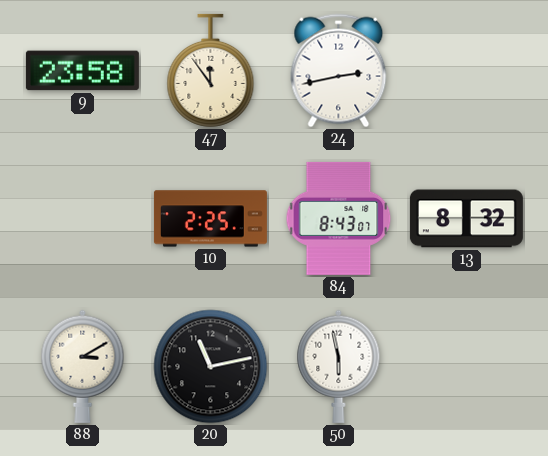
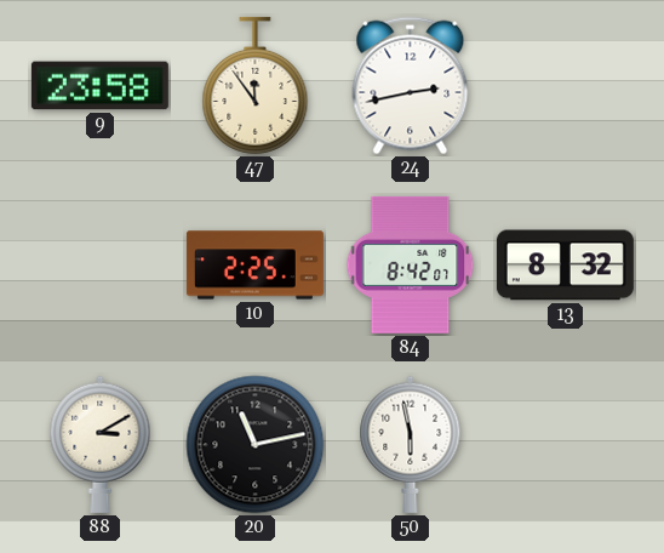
84: 8:43 -> 8:42 (411, 264)
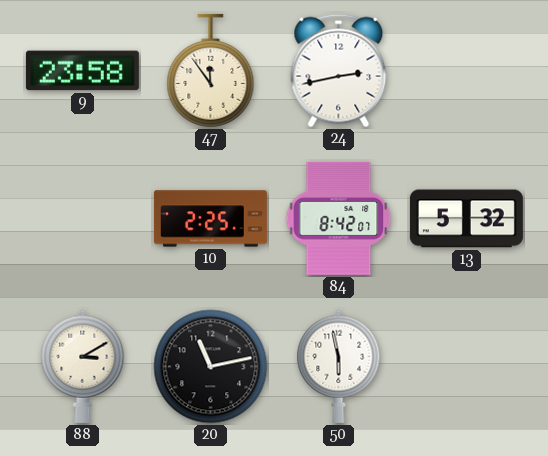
13: 8:32 -> 5:32 (466, 219)
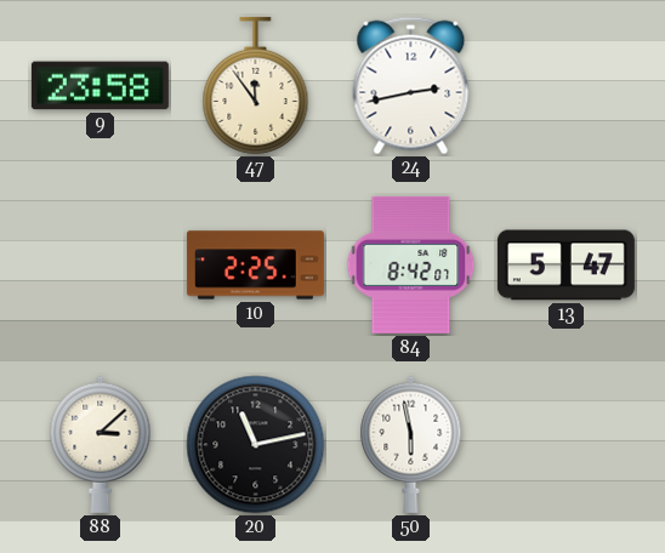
13: 5:32 -> 5:47 (565, 266)
88: 3:10 -> 3:08 (101, 444)
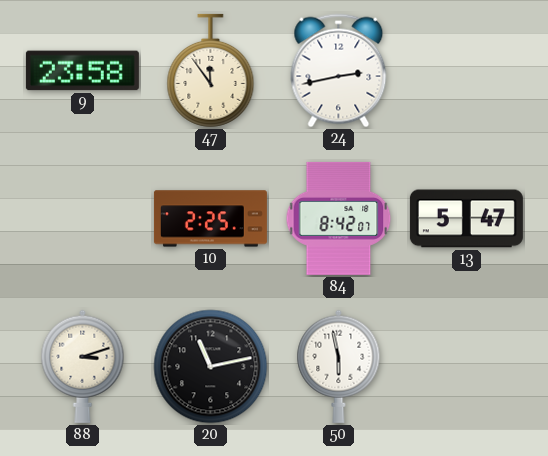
88: 3:08 -> 3:12 (83, 366)
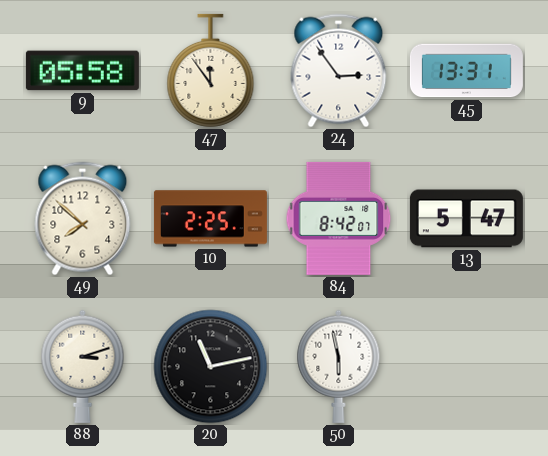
9: 23:58 -> 05:58 (82, 71)
24: 2:43 -> 2:54 (339, 71)
45: none -> 13:31 (466, 71)
49: none -> 7:52 (83, 219)
